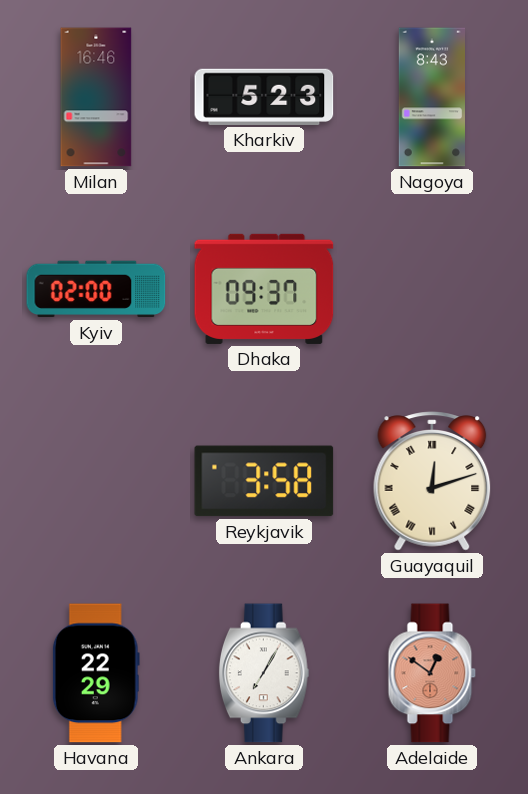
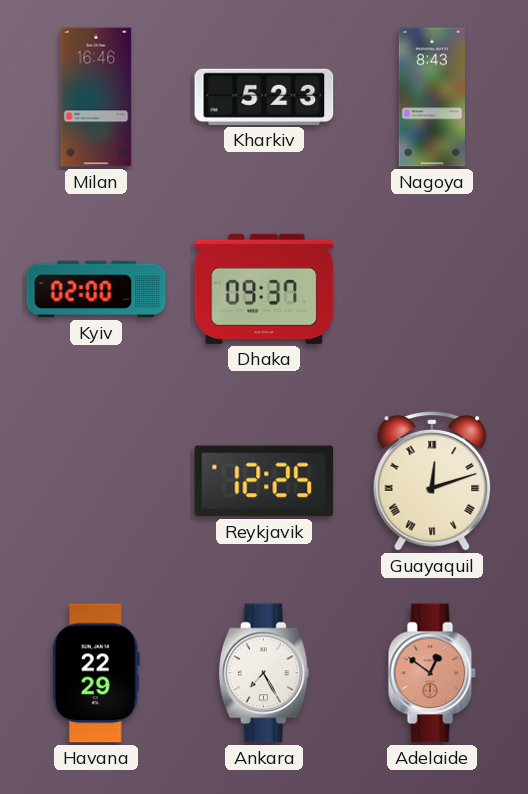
Reykjavik: 3:58 -> 12:25 (264, 481)
Ankara: 7:05 -> 7:25 (264, 673)
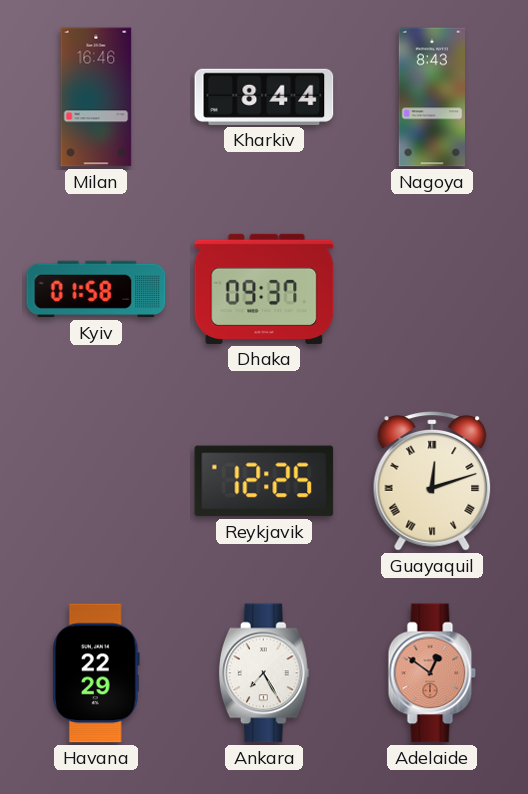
Kharkiv: 5:23 -> 8:44 (264, 97)
Kyiv: 02:00 -> 01:58 (96, 289)
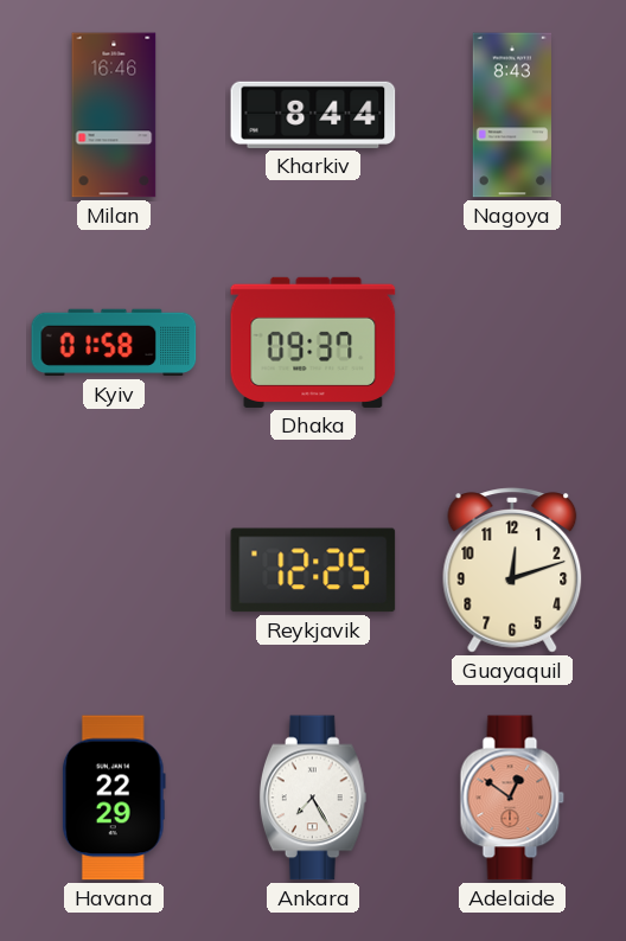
Guayaquil numerals: Roman -> Arabic (512, 570)
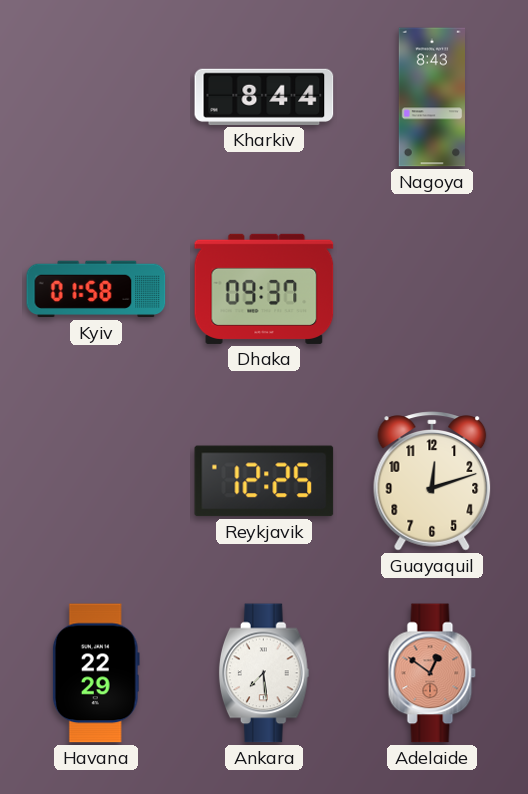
Milan: 16:46 -> none (114, 115)
Ankara: 7:25 -> 7:29 (264, 673)
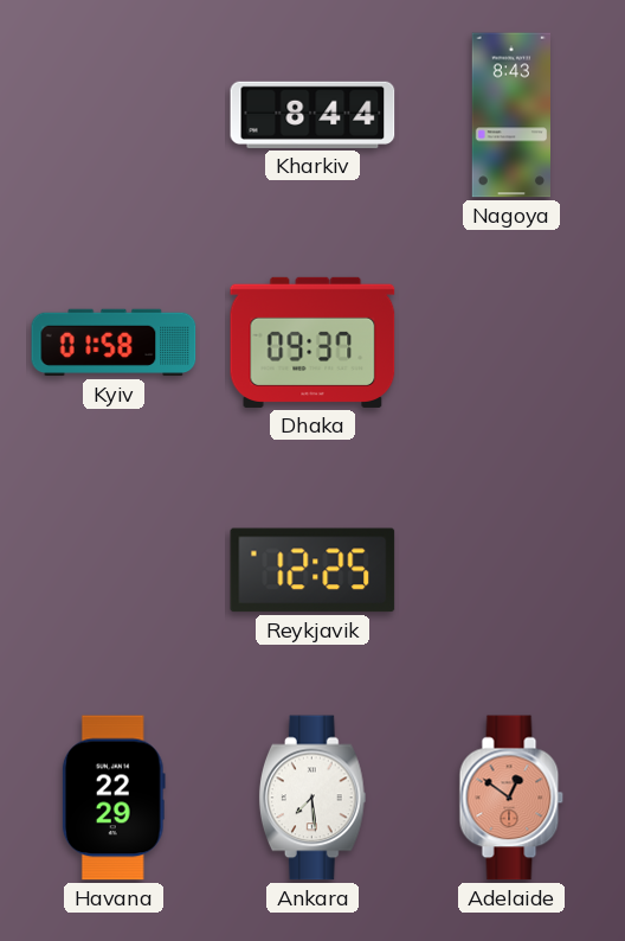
Guayaquil: 12:12 -> none (432, 481)
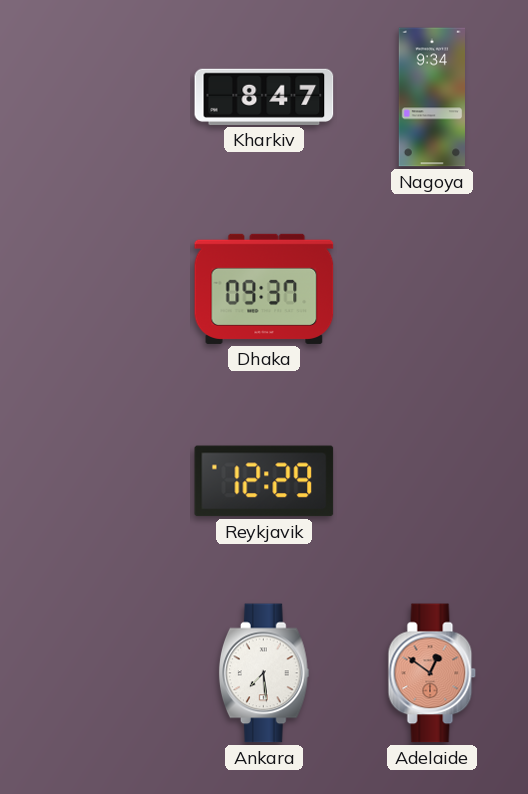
Kharkiv: 8:44 -> 8:47 (264, 97)
Nagoya: 8:43 -> 9:34 (431, 97)
Kyiv: 01:58 -> none (114, 343)
Reykjavik: 12:25 -> 12:29 (264, 481)
Havana: 22:29 -> none (114, 798)
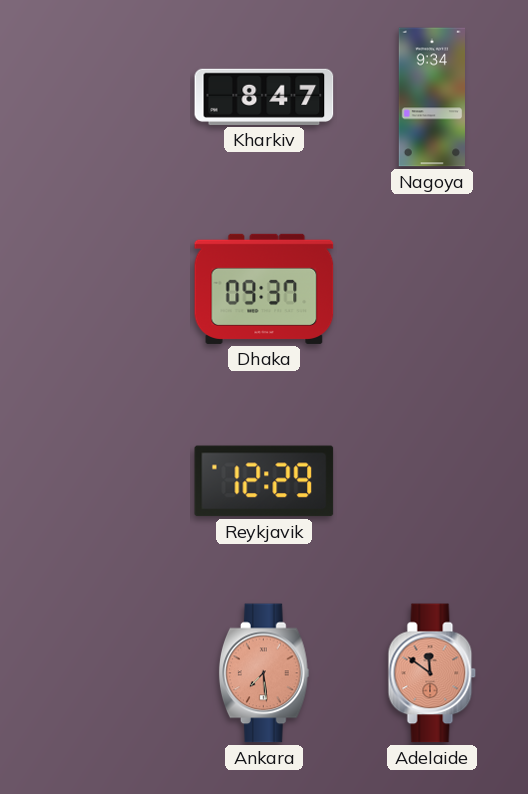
Ankara dial: white -> salmon (264, 673)
Adelaide: 12:51 -> 11:51 (432, 673)
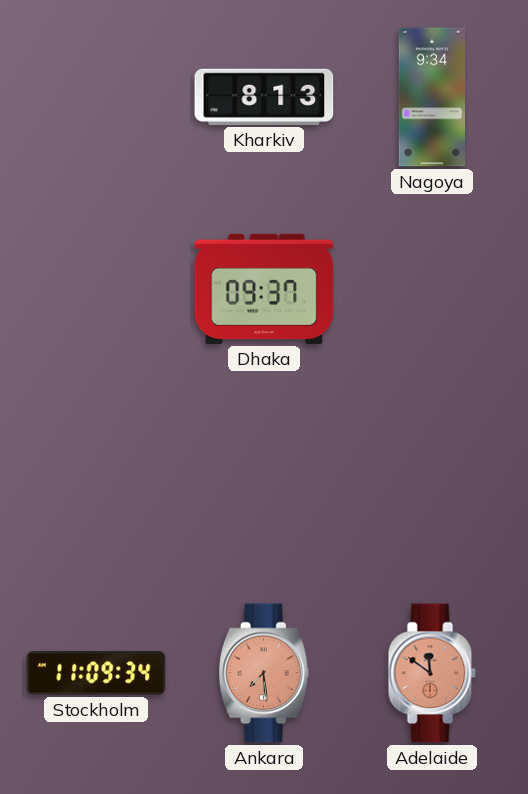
Kharkiv: 8:47 -> 8:13 (264, 97)
Reykjavik: 12:29 -> none (264, 481)
Stockholm: none -> 11:09 (96, 673)
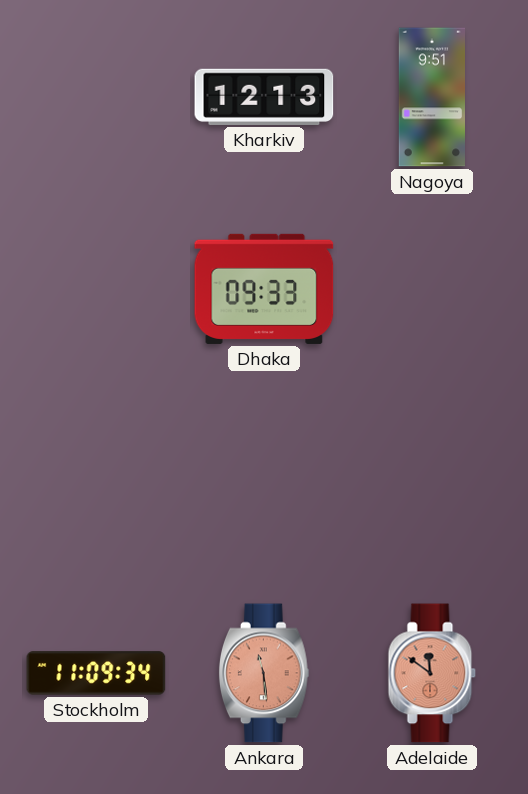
Kharkiv: 8:13 -> 12:13 (264, 97)
Nagoya: 9:34 -> 9:51 (431, 97)
Dhaka: 09:37 -> 09:33 (264, 289)
Ankara: 7:29 -> 11:29 (264, 673)
